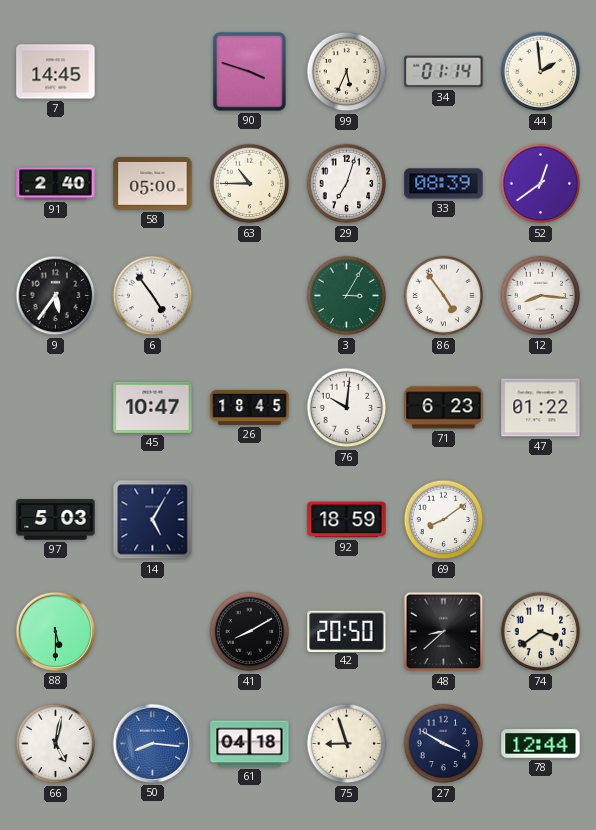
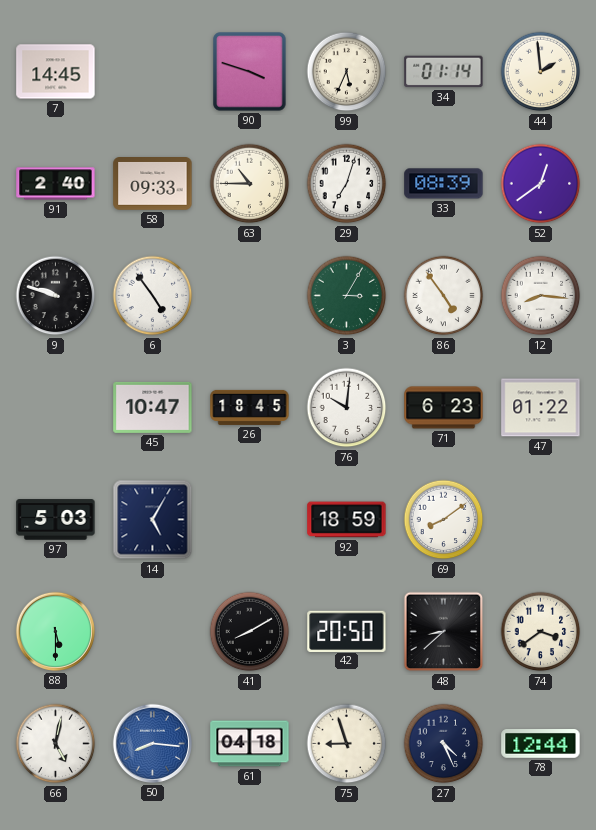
58: 05:00 -> 09:33 (153, 184)
9: 5:36 -> 9:48 (56, 296)
27: 3:50 -> 4:26 (444, 744)
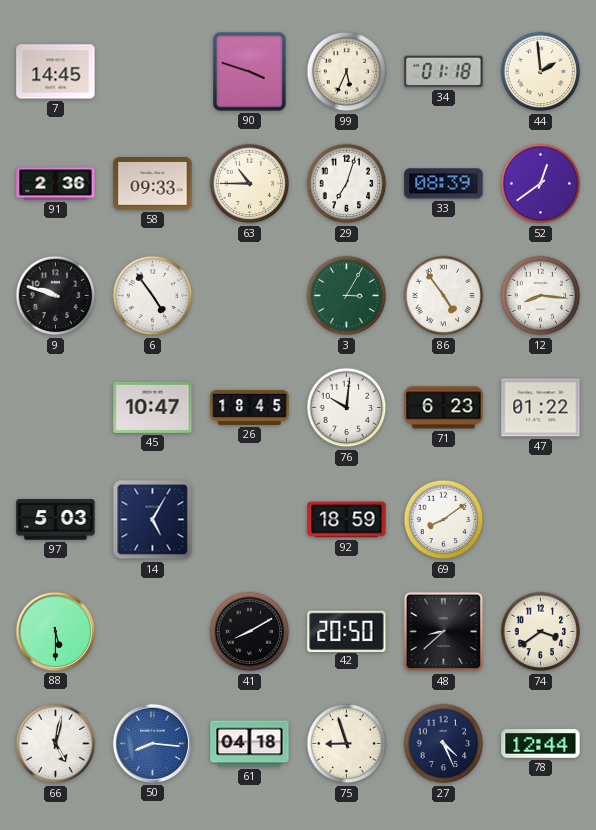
34: 01:14 -> 01:18 (444, 72)
91: 2:40 -> 2:36 (56, 184)
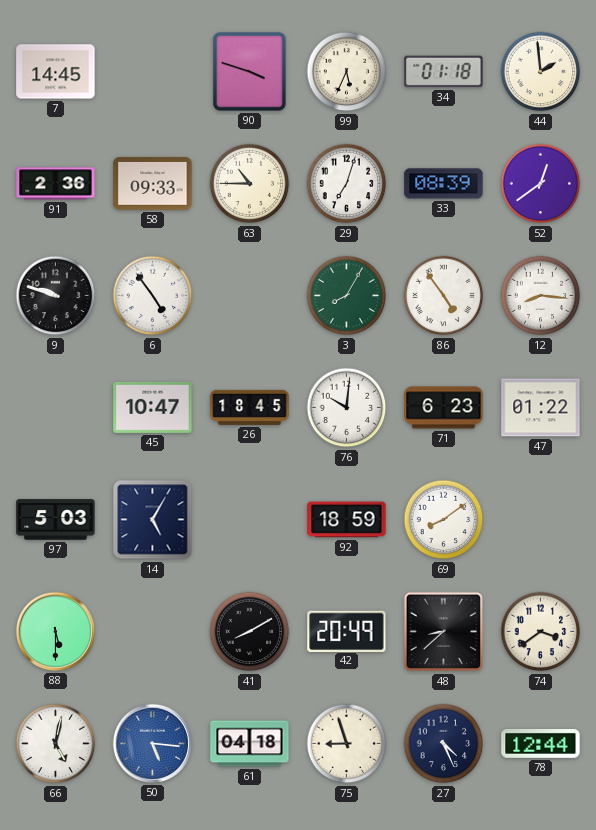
3: 3:05 -> 8:05 (347, 296)
42: 20:50 -> 20:49 (347, 631)
50: 8:16 -> 5:16 (152, 743)
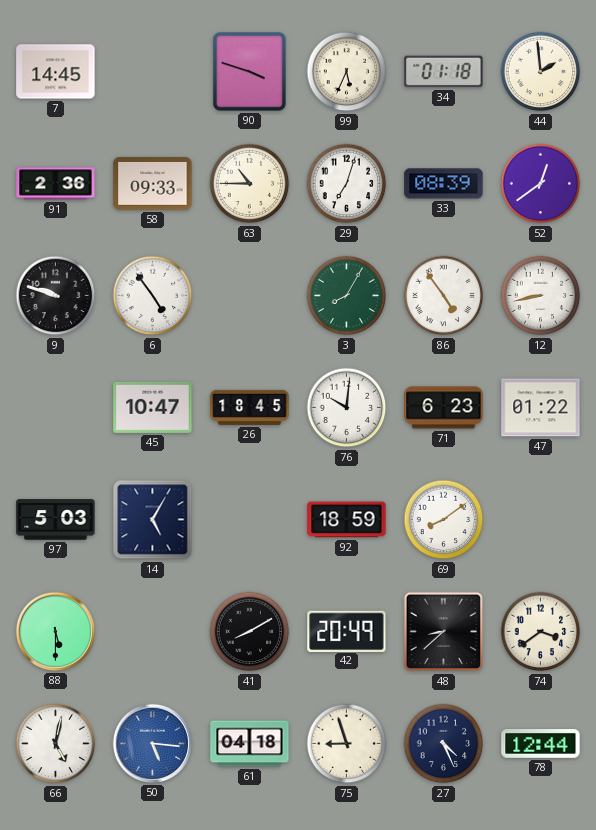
12: 8:16 -> 8:43 (541, 296)
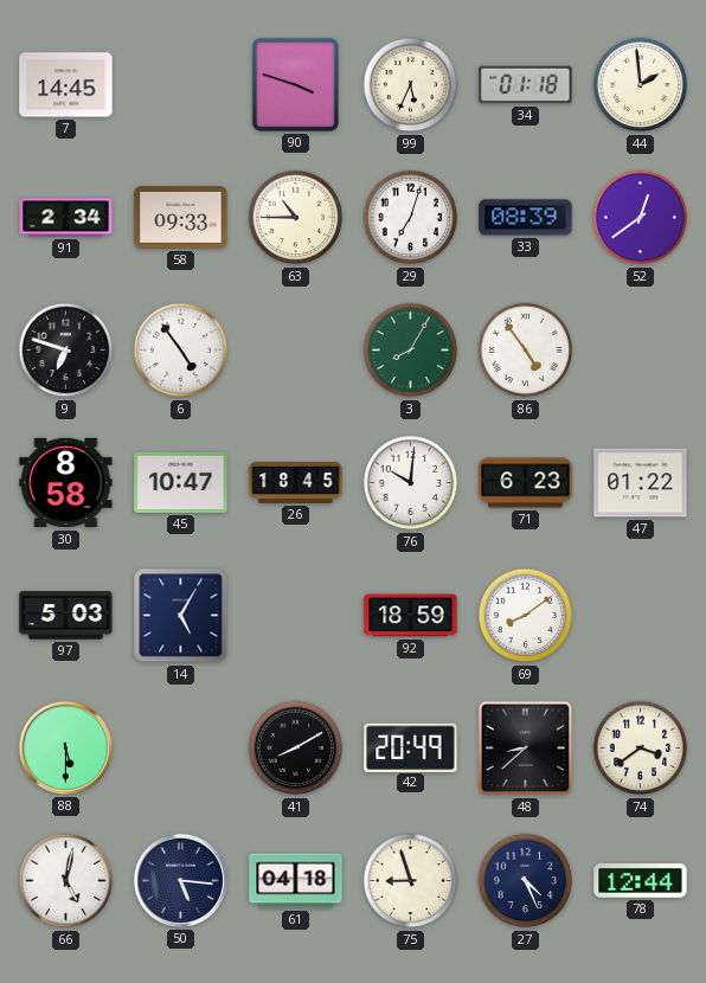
91: 2:36 -> 2:34 (66, 218)
9: 9:48 -> 6:48 (66, 351)
12: 8:43 -> none (541, 296)
30: none -> 8:58 (66, 483)
50 dial: blue -> navy (180, 880)
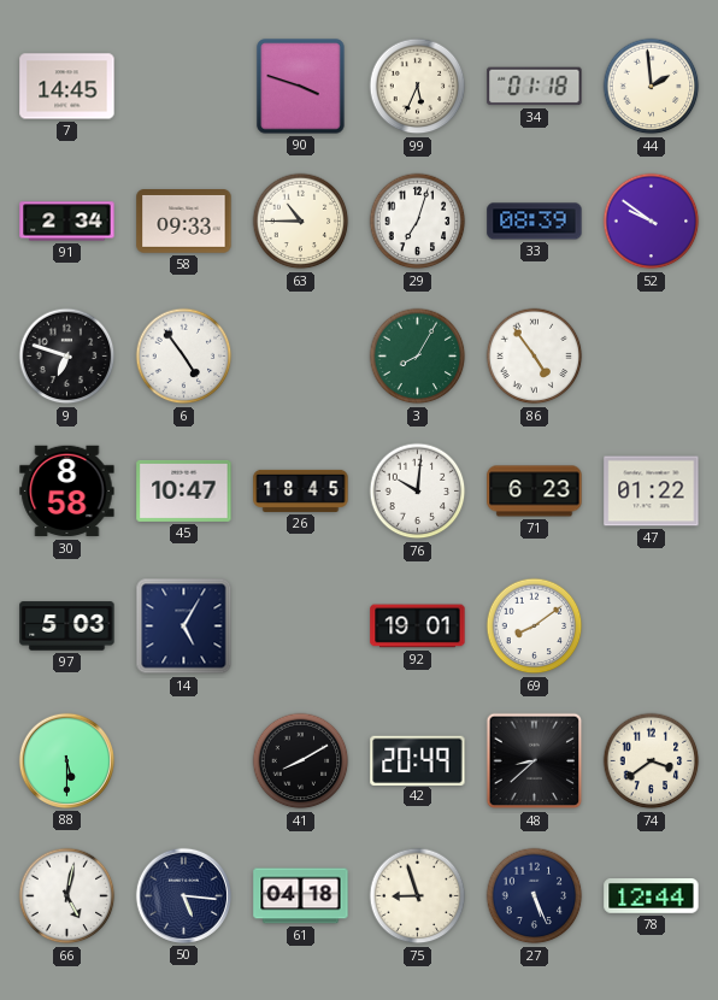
52: 12:39 -> 9:51 (652, 222)
92: 18:59 -> 19:01 (418, 627)
27: 4:26 -> 5:26 (535, 896)
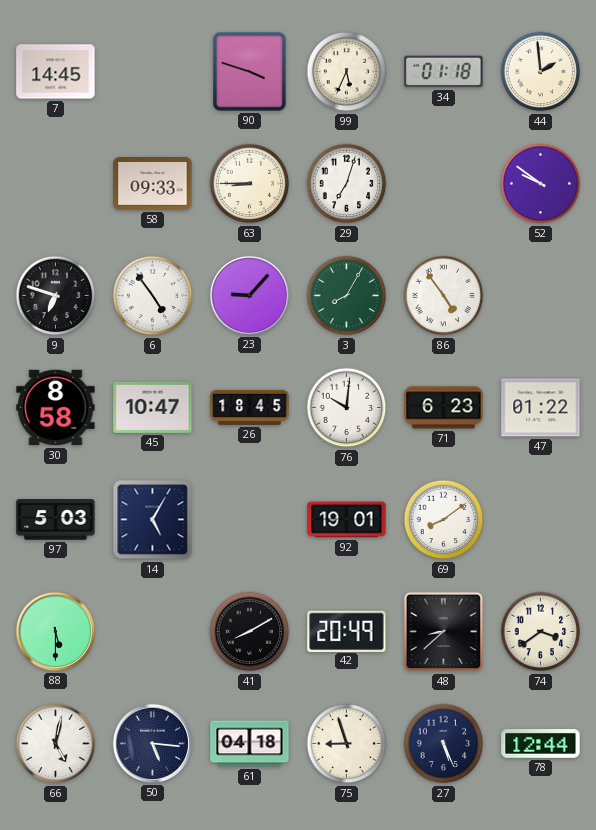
91: 2:34 -> none (67, 222)
63: 10:45 -> 8:45 (250, 184)
33: 08:39 -> none (535, 222)
23: none -> 9:07 (249, 295)
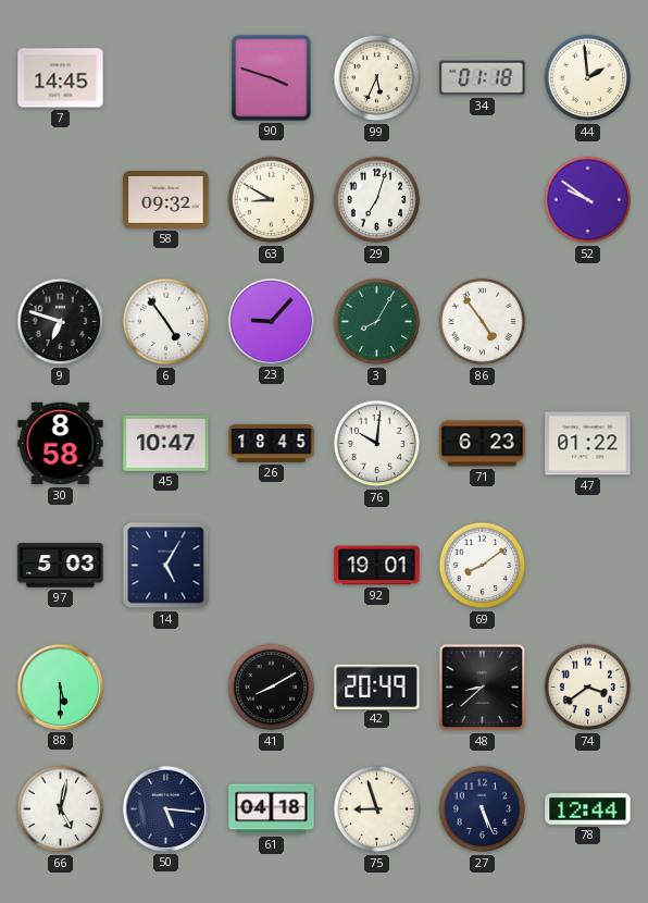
58: 09:33 -> 09:32 (166, 200)
63: 8:45 -> 8:50 (272, 200)
